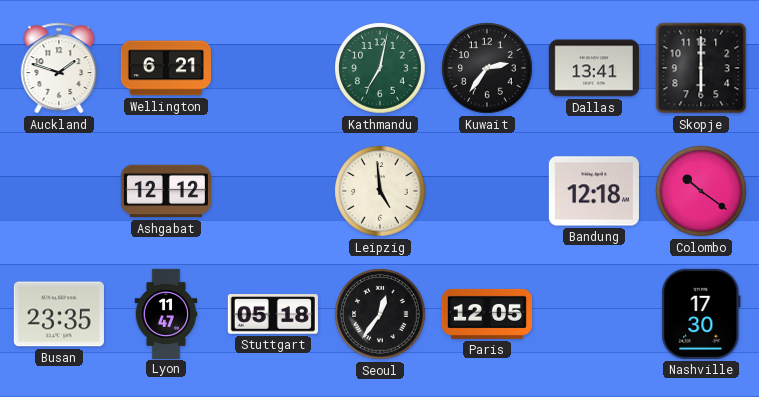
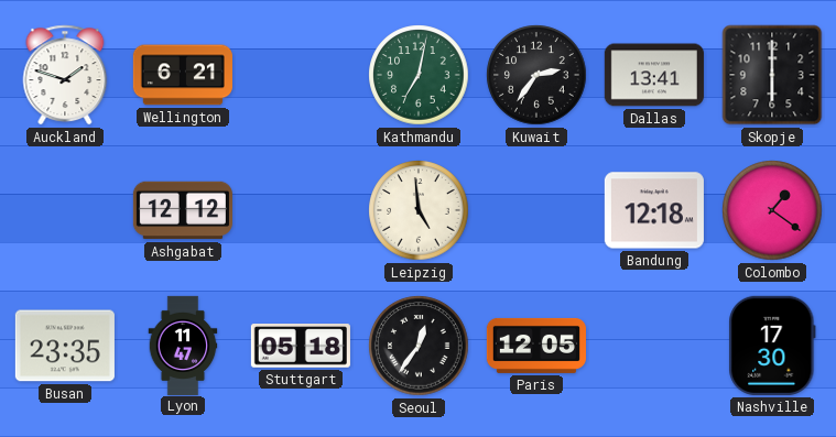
Colombo: 10:21 -> 1:21 (772, 210)
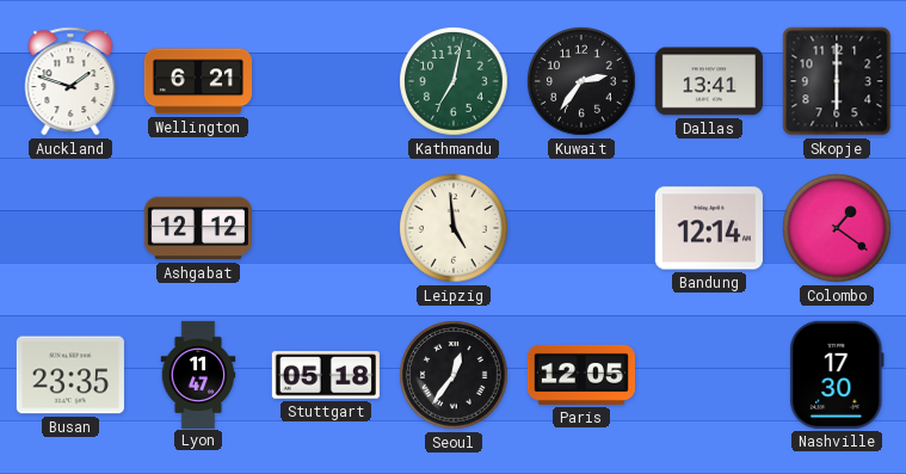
Bandung: 12:18 -> 12:14 (709, 228)
